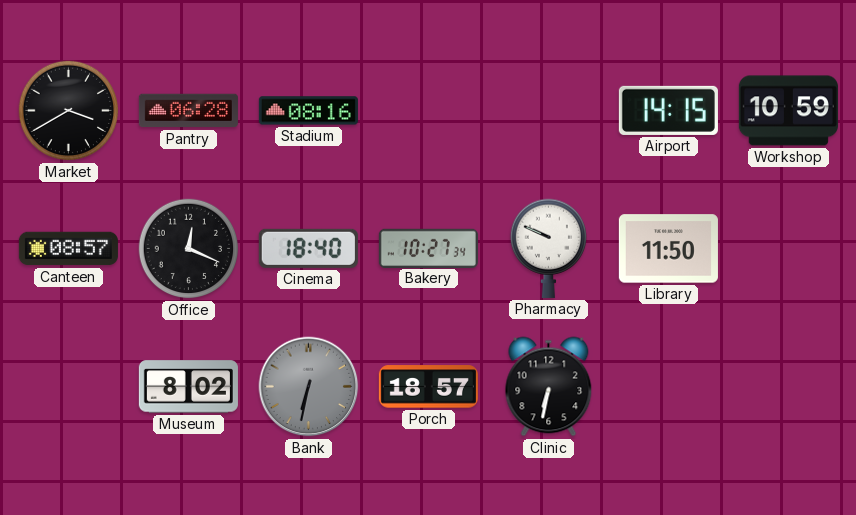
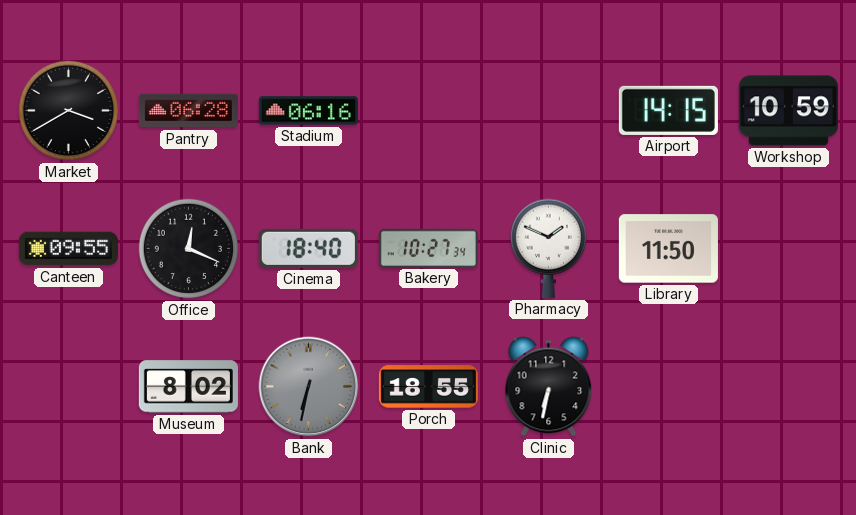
Stadium: 08:16 -> 06:16 (308, 111)
Canteen: 08:57 -> 09:55 (68, 249)
Pharmacy: 9:49 -> 1:49 (548, 248)
Porch: 18:57 -> 18:55 (428, 387)
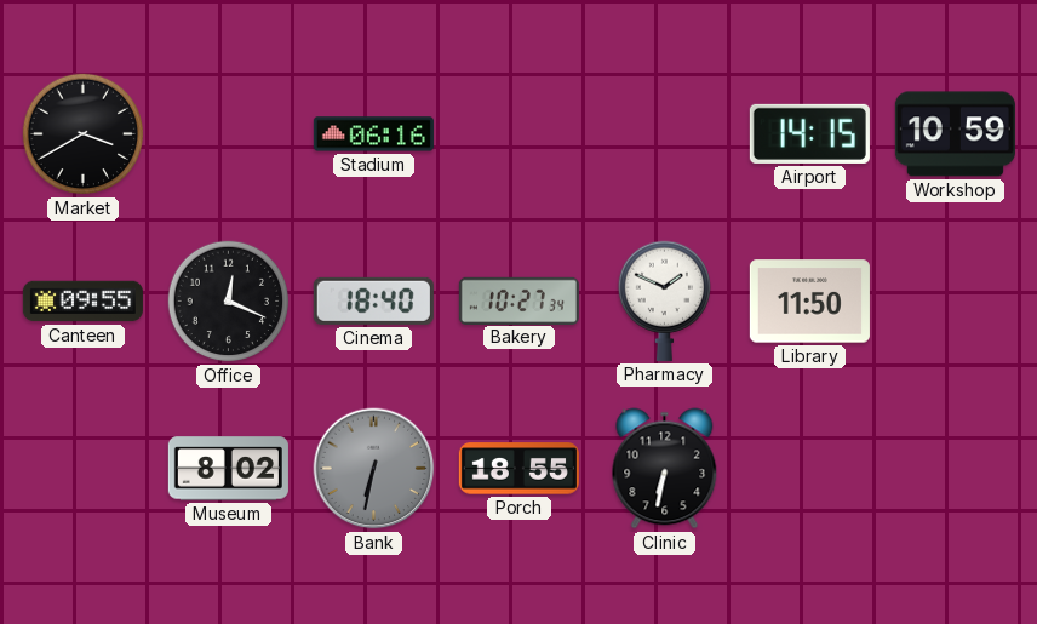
Pantry: 06:28 -> none (188, 111)
